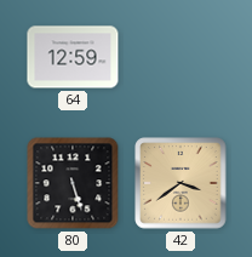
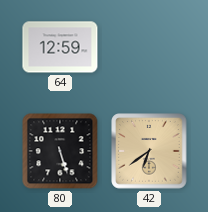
42: 3:39 -> 6:39 (149, 151)
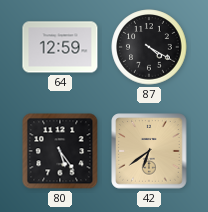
87: none -> 4:20 (149, 47)
80: 5:27 -> 5:24 (60, 151)
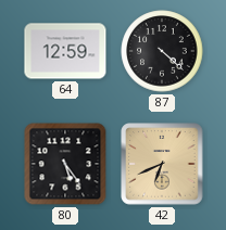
87: 4:20 -> 4:22 (162, 51)
42: 6:39 -> 6:41 (162, 164)
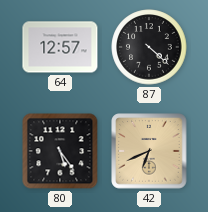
64: 12:59 -> 12:57 (60, 47)
